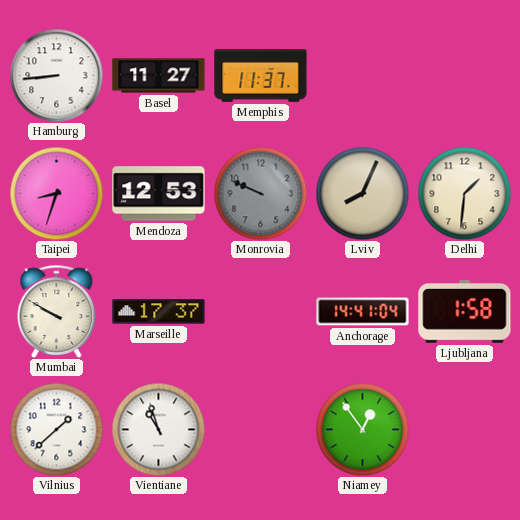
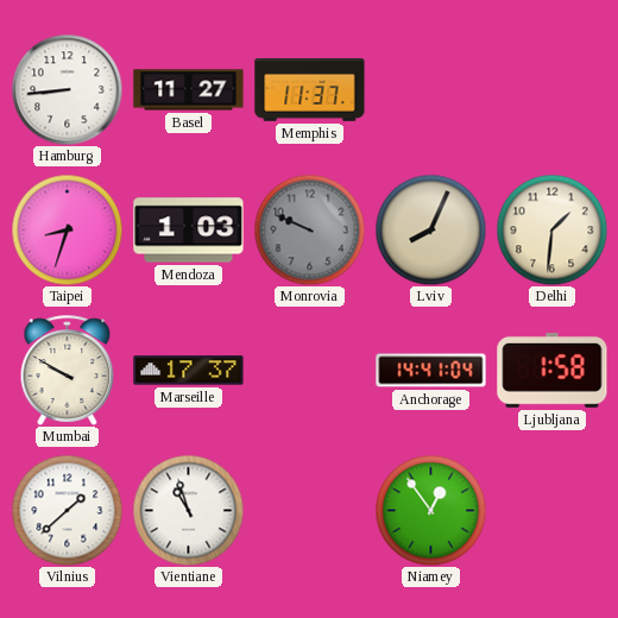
Mendoza: 12:53 -> 1:03 (189, 231)
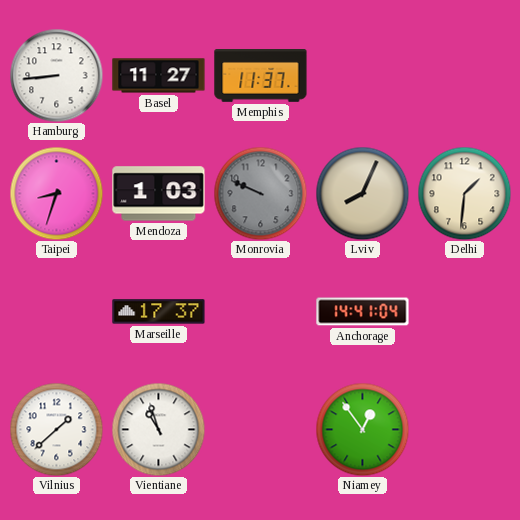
Mumbai: 9:50 -> none (68, 370)
Ljubljana: 1:58 -> none (553, 370)
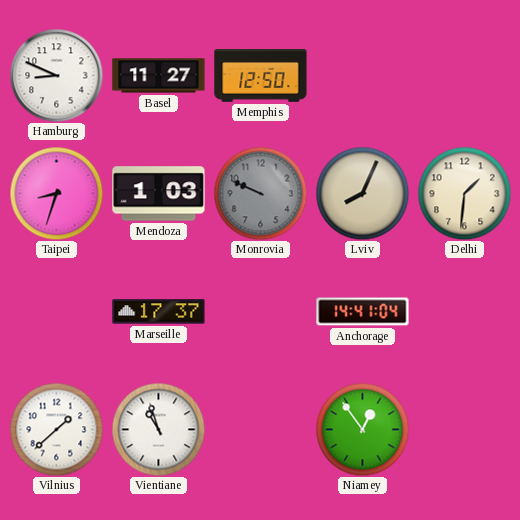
Hamburg: 8:44 -> 8:49 (56, 75)
Memphis: 11:37 -> 12:50 (261, 76)
